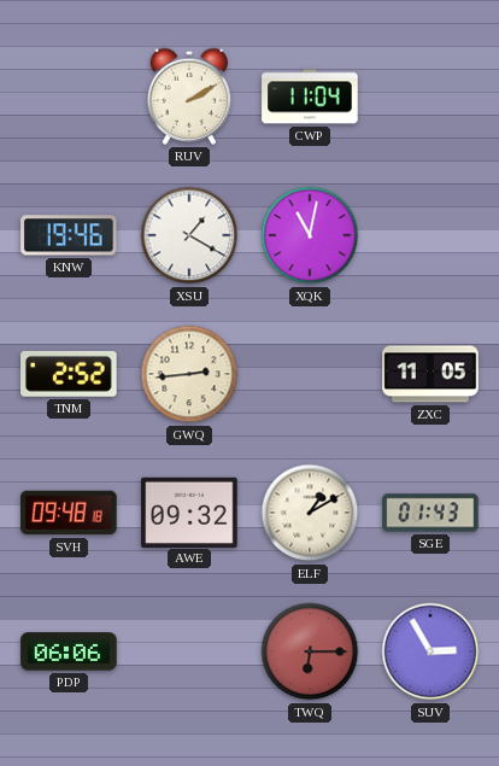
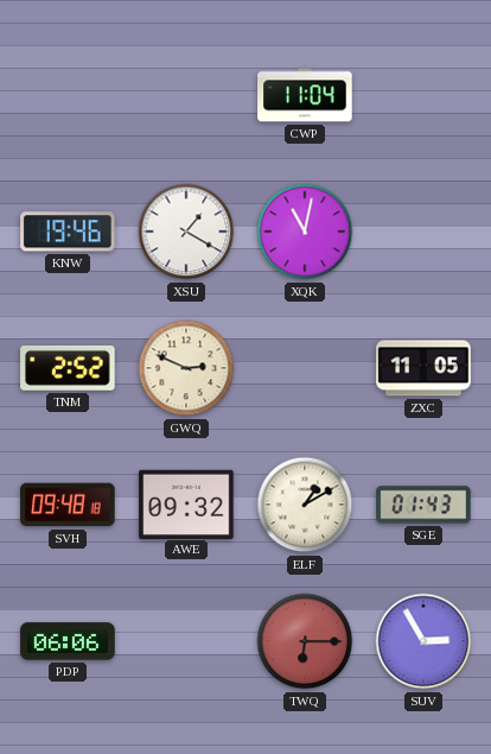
RUV: 2:10 -> none (188, 97)
GWQ: 2:44 -> 2:49 (186, 368)
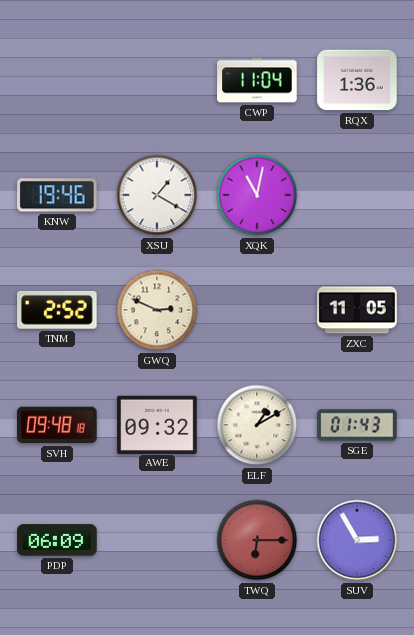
RQX: none -> 1:36 (357, 80)
PDP: 06:06 -> 06:09 (57, 540)
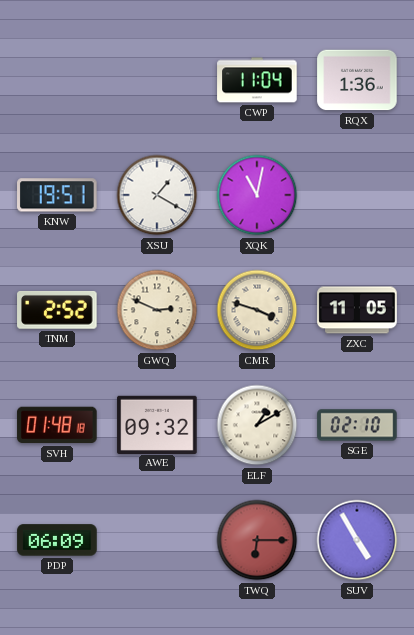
KNW: 19:46 -> 19:51 (57, 195)
CMR: none -> 3:48 (257, 310)
SVH: 09:48 -> 01:48 (57, 425)
SGE: 01:43 -> 02:10 (357, 425)
SUV: 2:55 -> 4:55 (357, 540)
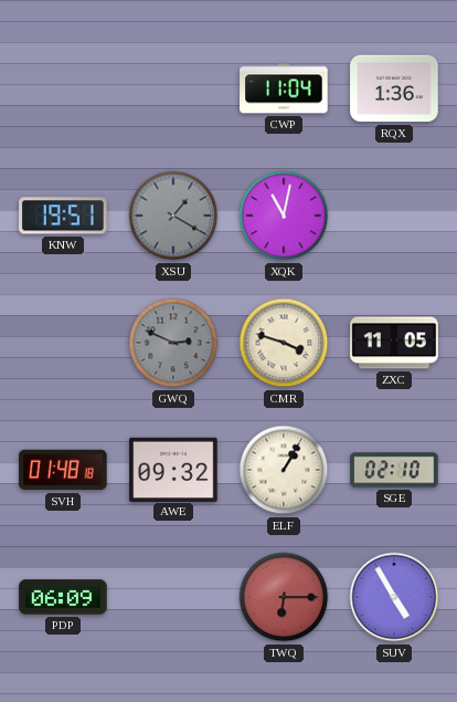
XSU dial: white -> grey (173, 216)
TNM: 2:52 -> none (57, 310)
GWQ dial: cream -> grey (173, 343)
ELF: 1:10 -> 1:05 (284, 470)
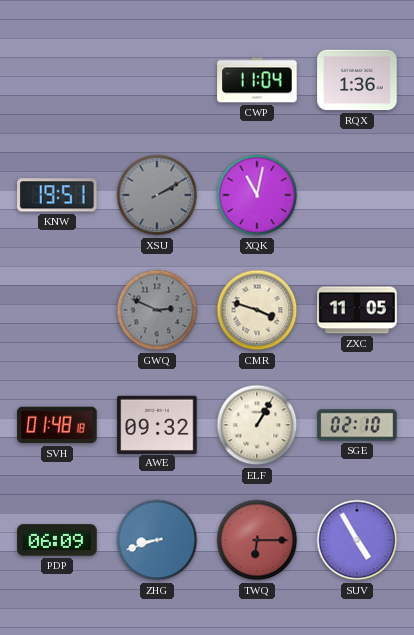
XSU: 1:20 -> 2:10 (157, 195)
ZHG: none -> 8:42 (157, 540)
